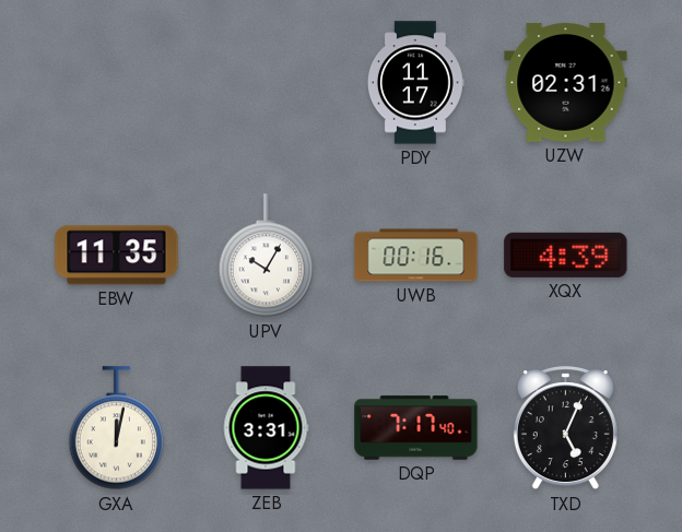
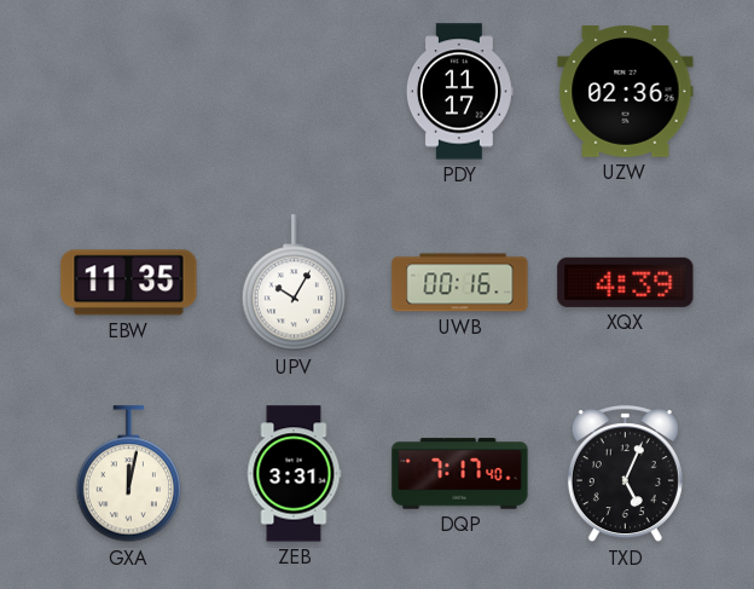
UZW: 02:31 -> 02:36 (626, 92)
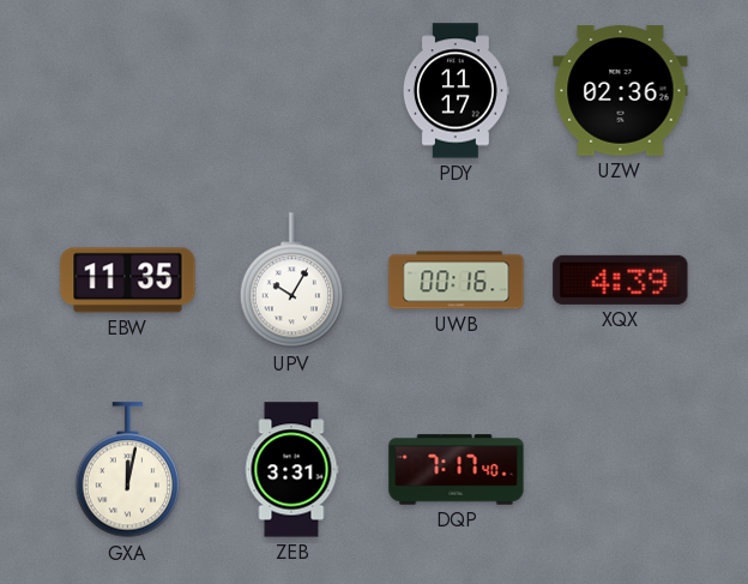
TXD: 5:04 -> none (625, 474)
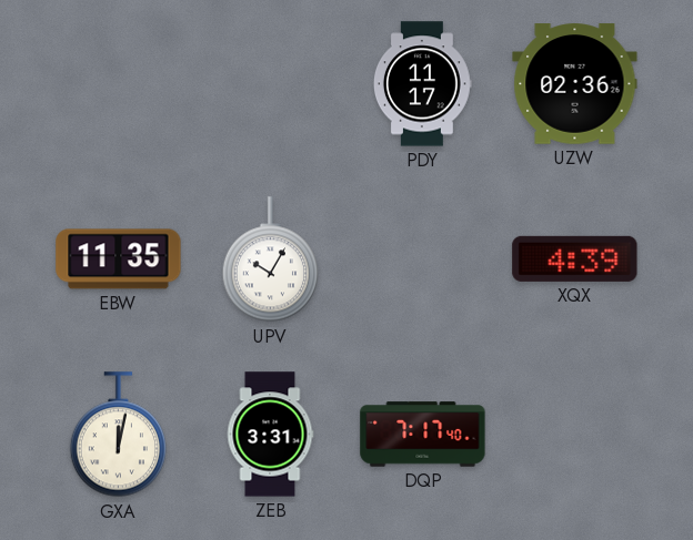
UWB: 00:16 -> none (457, 281)
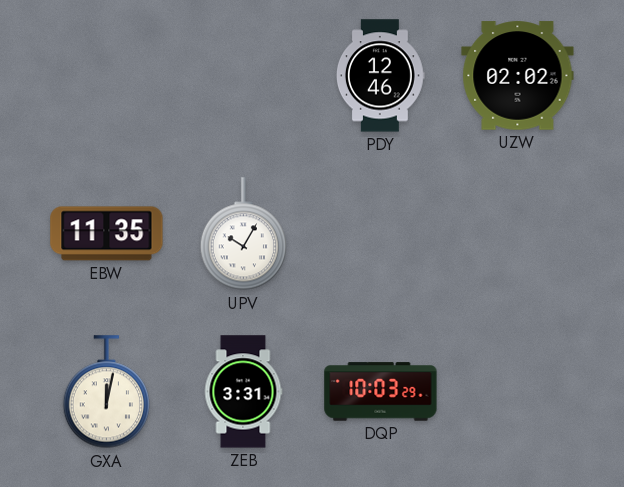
PDY: 11:17 -> 12:46 (380, 76)
UZW: 02:36 -> 02:02 (518, 76)
XQX: 4:39 -> none (575, 258)
DQP: 7:17 -> 10:03 (381, 392)
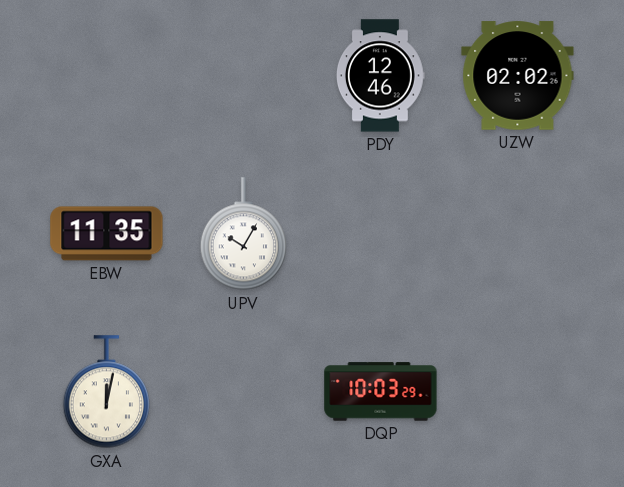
ZEB: 3:31 -> none (243, 392)
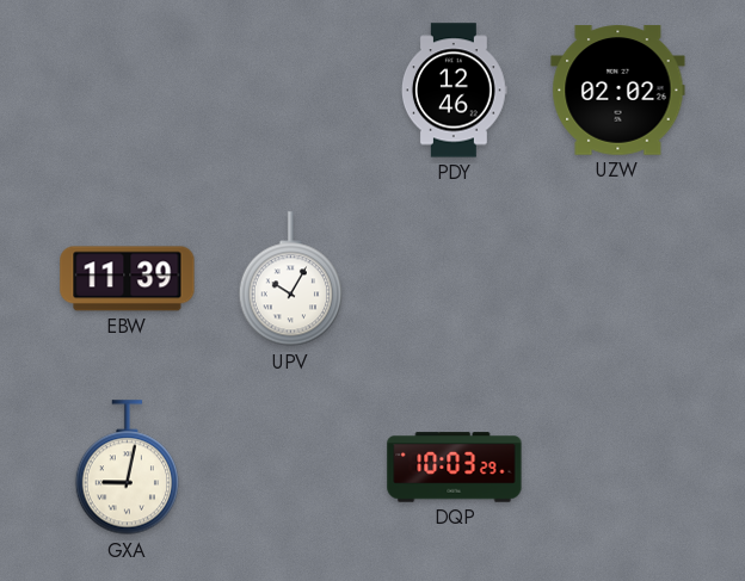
EBW: 11:35 -> 11:39 (128, 279)
GXA: 12:02 -> 9:02 (127, 468)
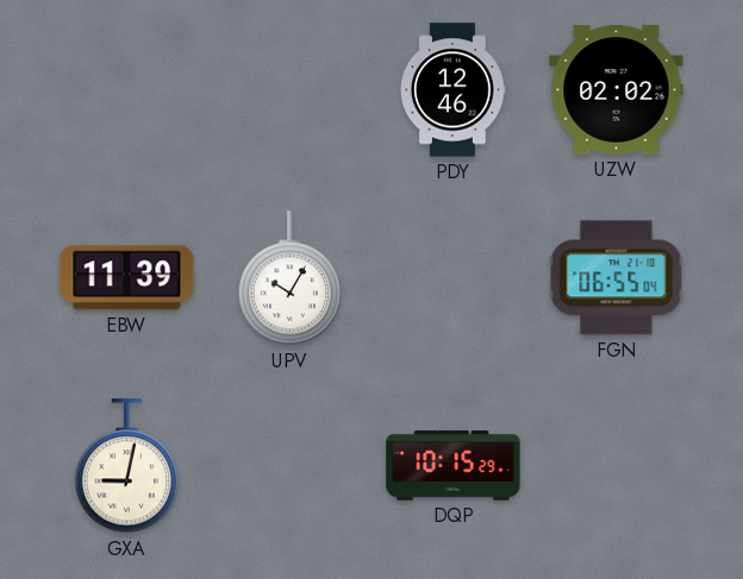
FGN: none -> 06:55 (617, 278)
DQP: 10:03 -> 10:15 (454, 466)
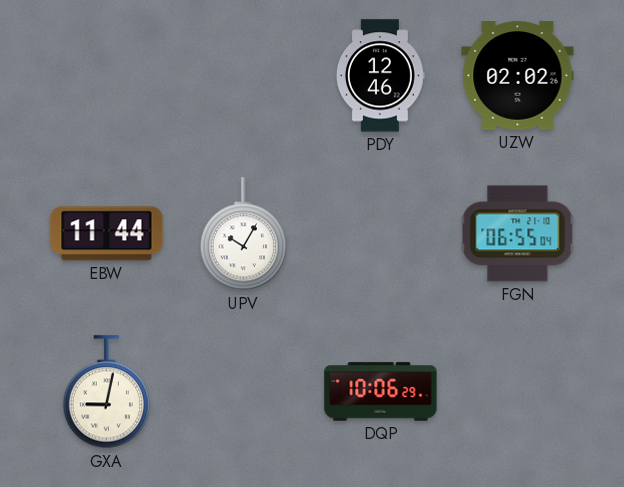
EBW: 11:39 -> 11:44 (107, 234)
DQP: 10:15 -> 10:06 (381, 392)
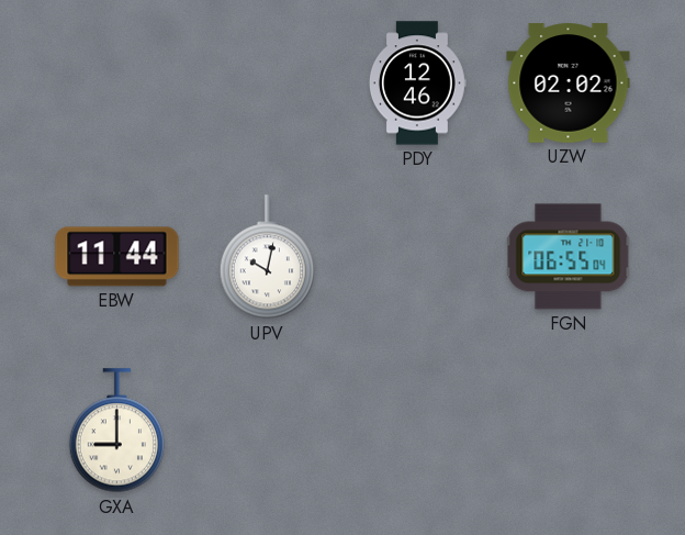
UPV: 10:05 -> 10:02 (267, 257)
GXA: 9:02 -> 9:00 (116, 431)
DQP: 10:06 -> none (381, 392)
